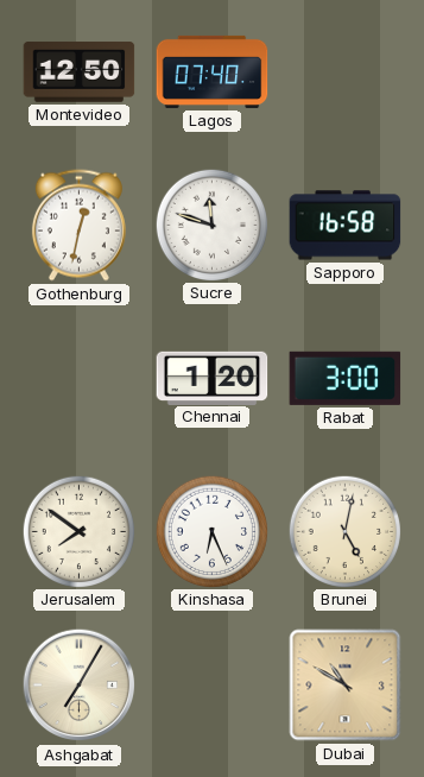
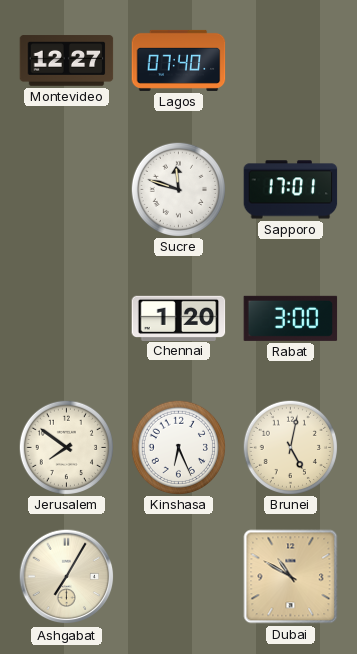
Montevideo: 12:50 -> 12:27 (67, 61)
Gothenburg: 12:32 -> none (78, 226)
Sapporo: 16:58 -> 17:01 (291, 190)
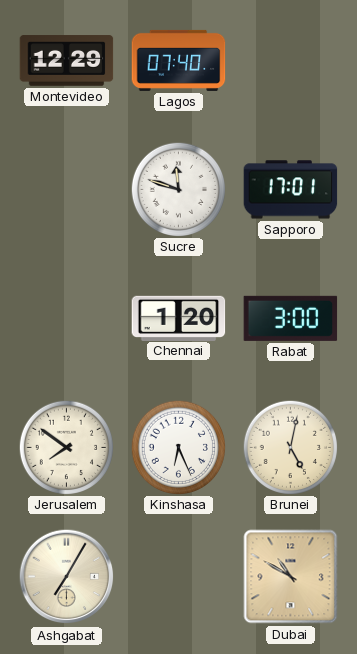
Montevideo: 12:27 -> 12:29 (67, 61)
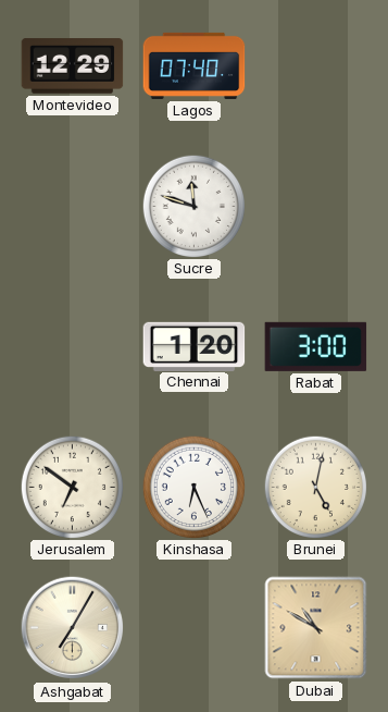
Sapporo: 17:01 -> none (291, 190)
Jerusalem: 7:51 -> 6:51 (72, 487)
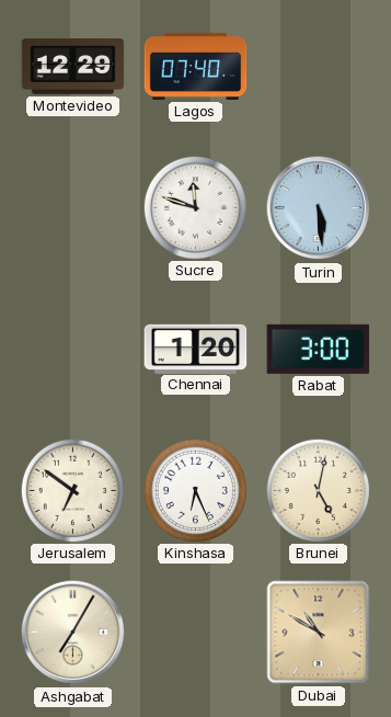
Turin: none -> 5:29 (319, 208)
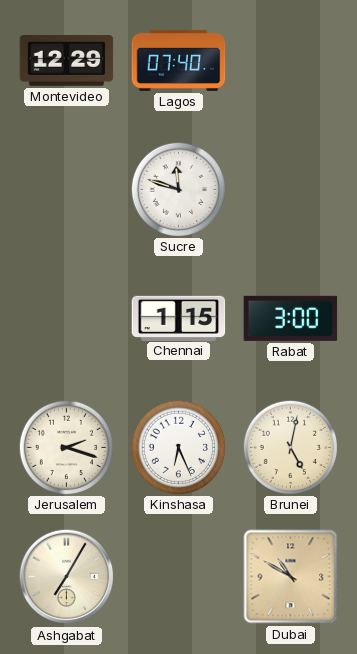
Turin: 5:29 -> none (319, 208)
Chennai: 1:20 -> 1:15 (179, 318)
Jerusalem: 6:51 -> 2:18 (66, 447)
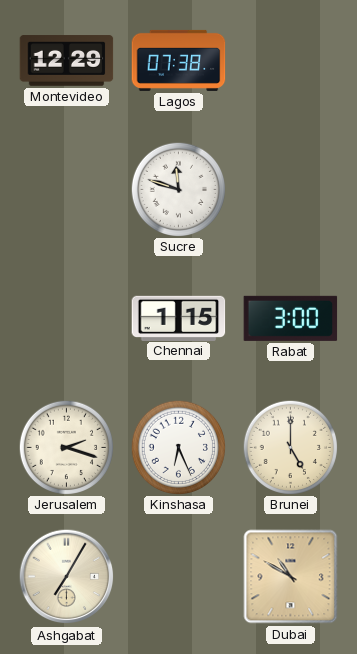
Lagos: 07:40 -> 07:38 (179, 60)
Brunei: 5:02 -> 5:00 (290, 447)
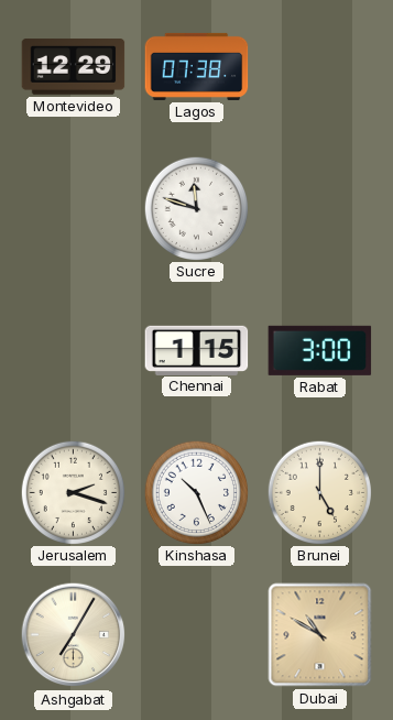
Kinshasa: 6:26 -> 10:26 (196, 492)
